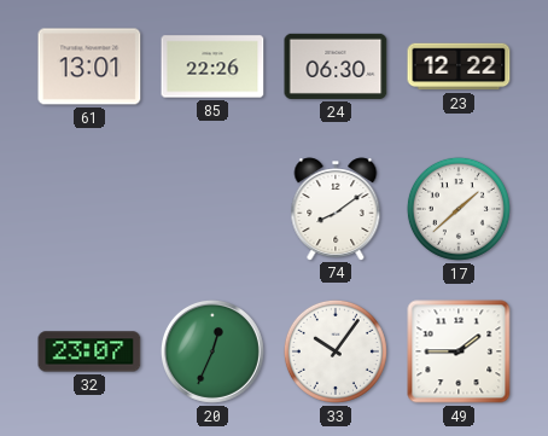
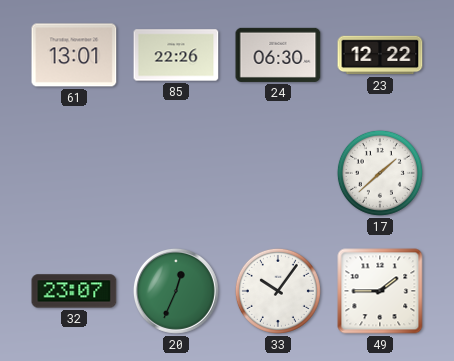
74: 8:09 -> none (336, 209)
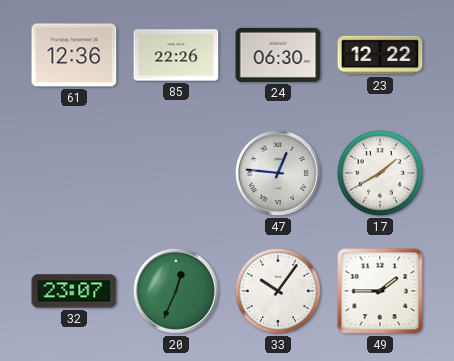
61: 13:01 -> 12:36 (74, 55)
47: none -> 12:46 (278, 173)
17: 1:38 -> 1:40 (380, 173)
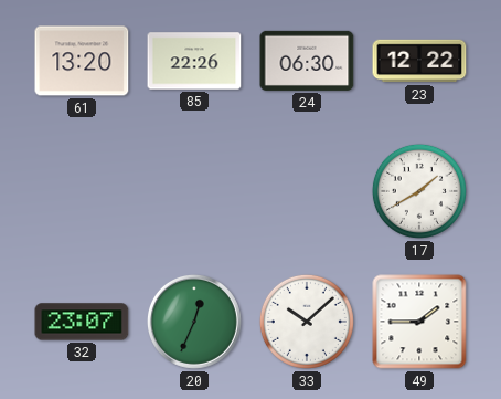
61: 12:36 -> 13:20 (82, 61)
47: 12:46 -> none (278, 173)
33: 10:06 -> 10:08 (307, 322)
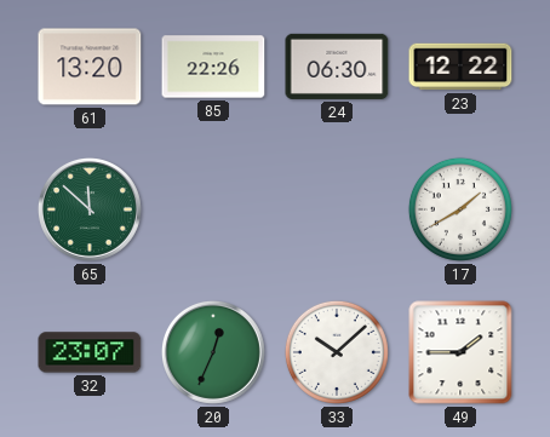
65: none -> 11:52 (90, 209)
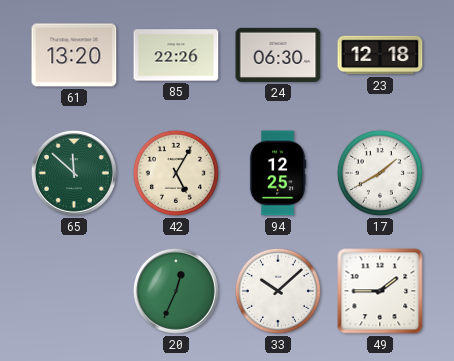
23: 12:22 -> 12:18 (380, 55)
42: none -> 5:05 (176, 173)
94: none -> 12:25 (278, 173)
32: 23:07 -> none (90, 352)
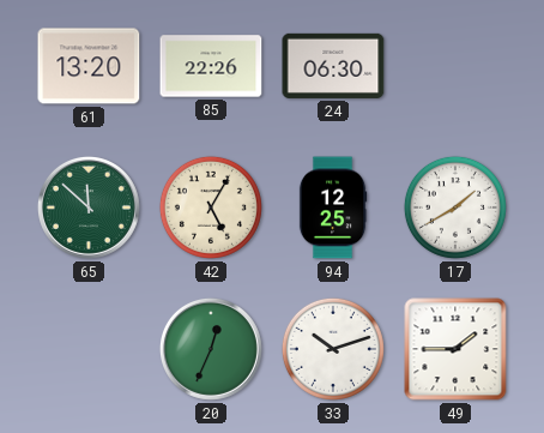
23: 12:18 -> none (380, 55)
33: 10:08 -> 10:12 (333, 349)
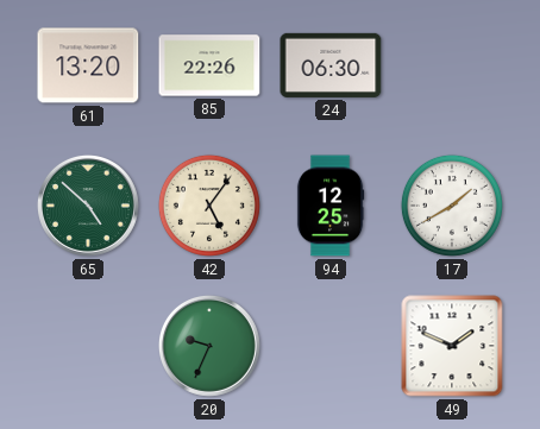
65: 11:52 -> 4:52 (88, 206)
42: 5:05 -> 5:06 (209, 206)
20: 12:34 -> 9:34 (209, 346)
33: 10:12 -> none (333, 349)
49: 1:45 -> 1:49 (452, 346)
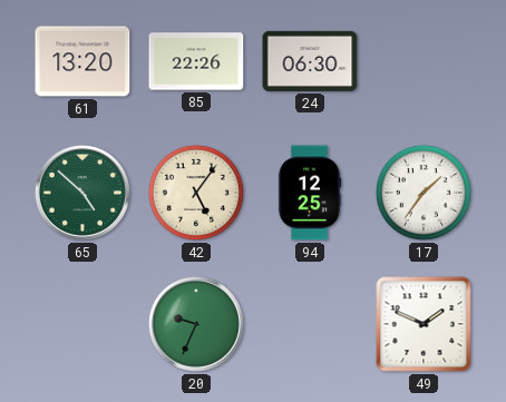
17: 1:40 -> 1:36 (424, 193)
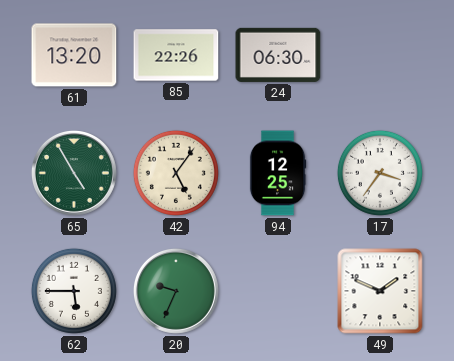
65: 4:52 -> 4:55 (74, 173)
17: 1:36 -> 3:36 (380, 173)
62: none -> 5:45 (74, 291)
